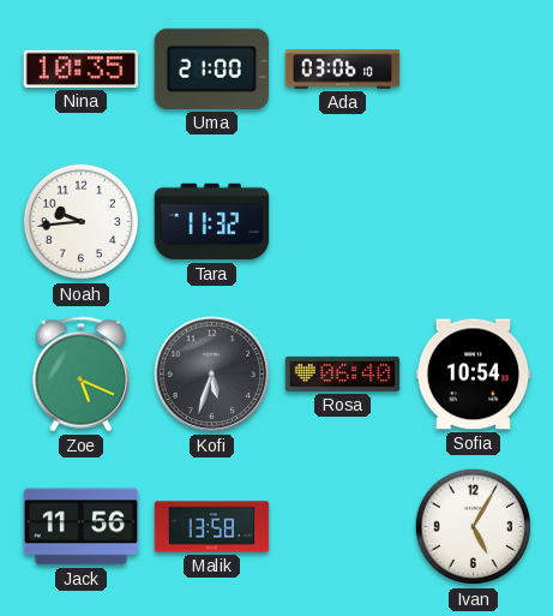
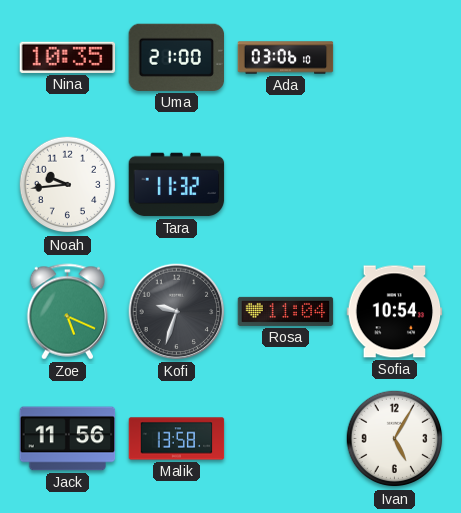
Kofi: 5:33 -> 9:33 (177, 312)
Rosa: 06:40 -> 11:04 (286, 311)
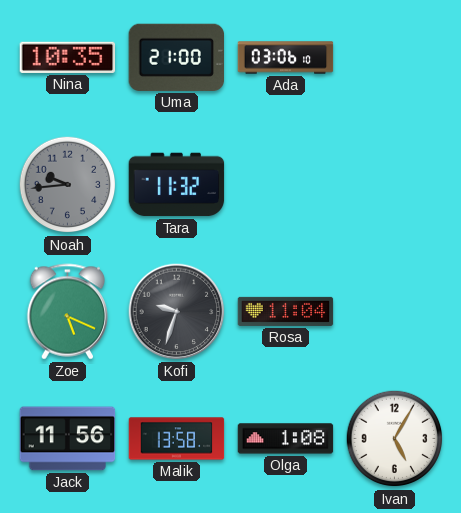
Noah dial: white -> grey (68, 185)
Sofia: 10:54 -> none (395, 312)
Olga: none -> 1:08 (286, 439)
